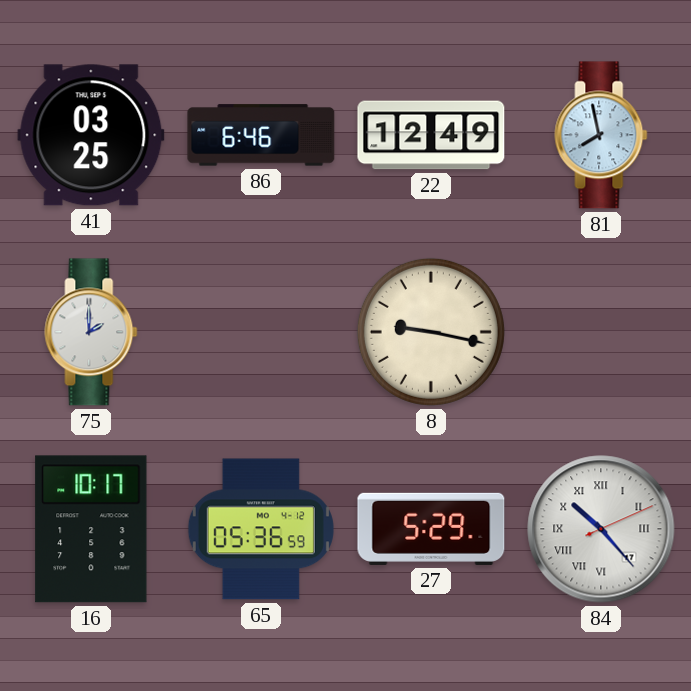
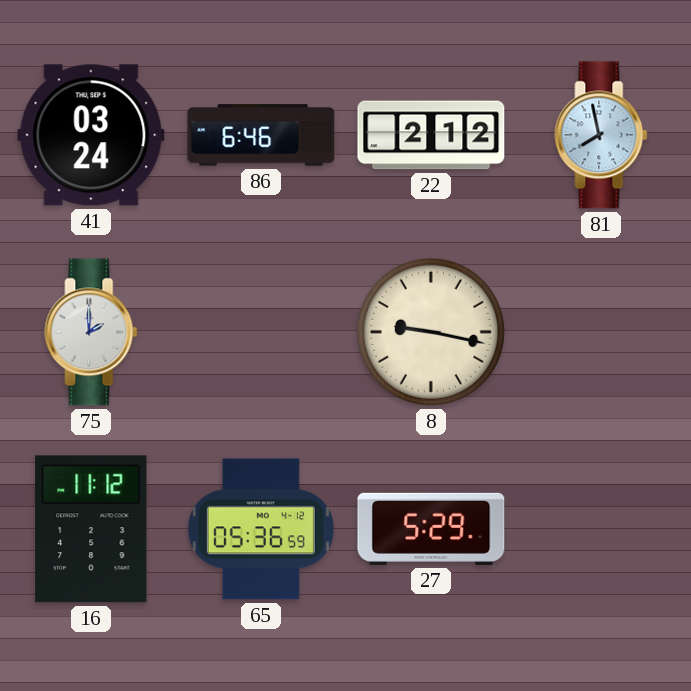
41: 03:25 -> 03:24 (91, 135)
22: 12:49 -> 2:12 (431, 135)
16: 10:17 -> 11:12 (91, 529)
84: 10:23 -> none (601, 529)
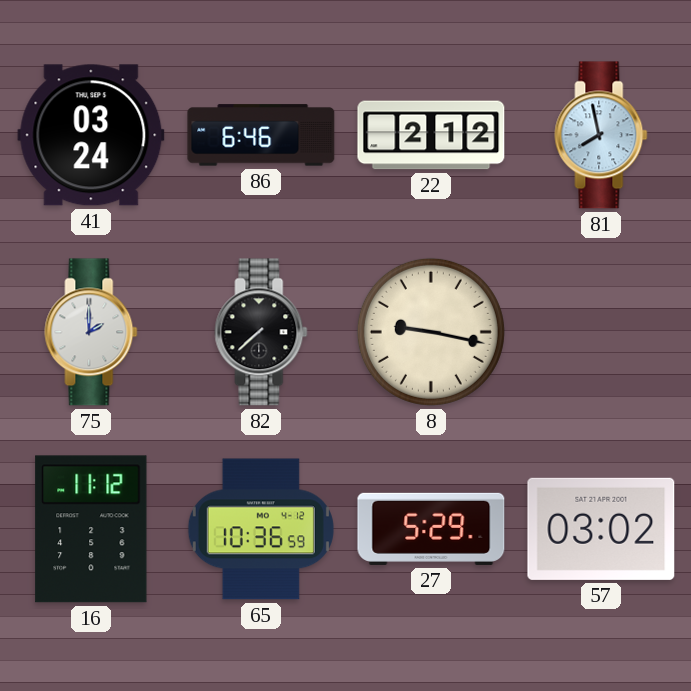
82: none -> 7:38 (261, 332)
65: 05:36 -> 10:36 (261, 529)
57: none -> 03:02 (601, 529)
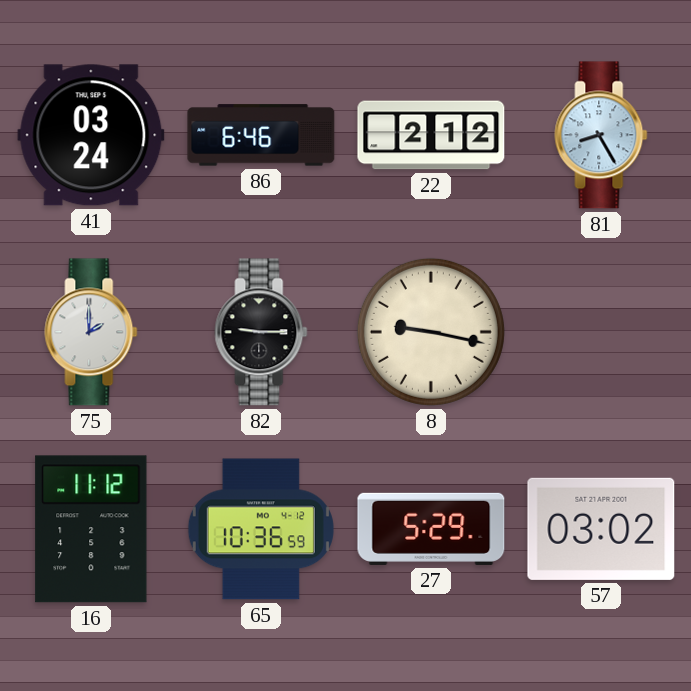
81: 7:58 -> 8:25 (601, 135)
82: 7:38 -> 9:15 (261, 332)
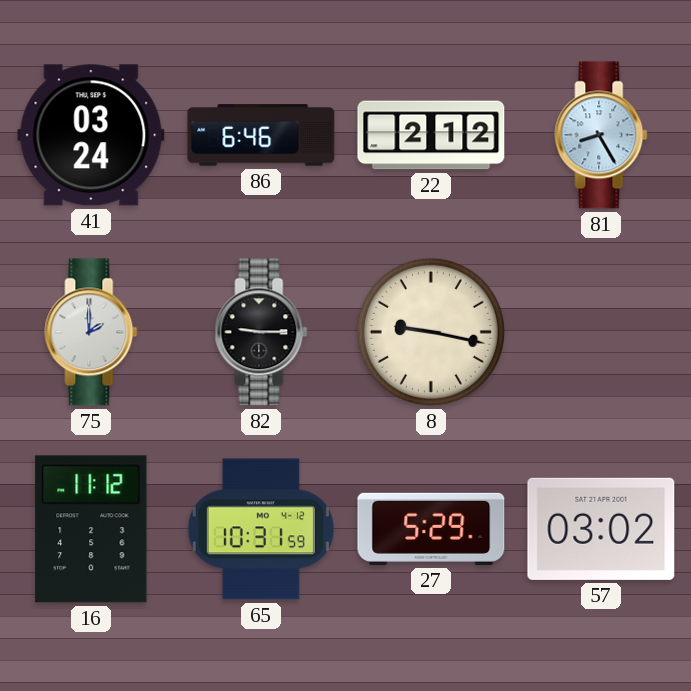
65: 10:36 -> 10:31 (261, 529)
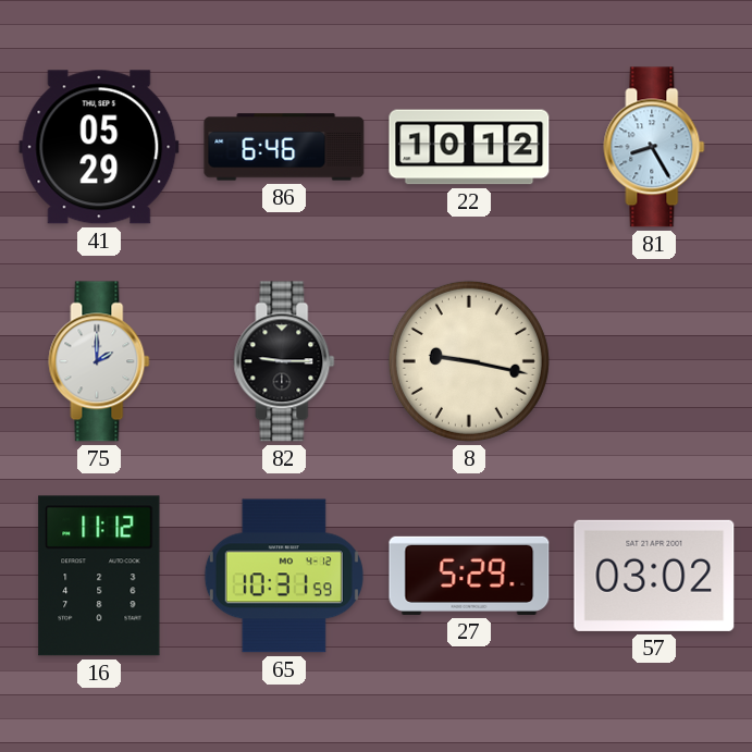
41: 03:24 -> 05:29 (99, 147)
22: 2:12 -> 10:12 (469, 147)
